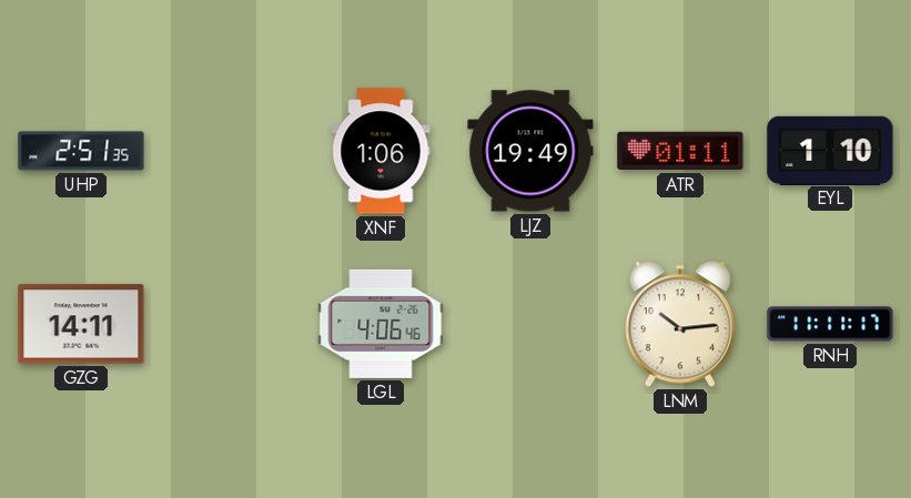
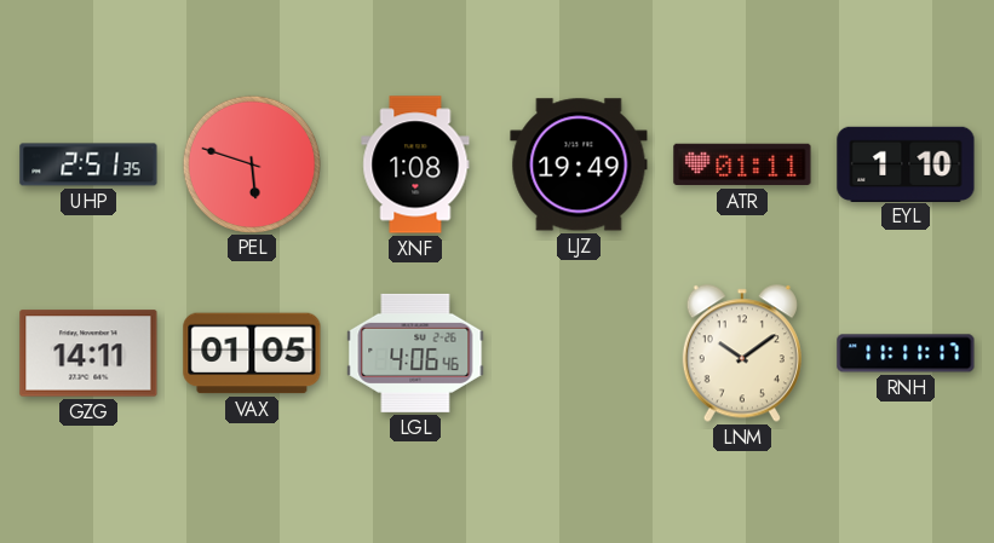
PEL: none -> 5:48 (251, 163)
XNF: 1:06 -> 1:08 (415, 164)
VAX: none -> 01:05 (252, 353)
LNM: 10:14 -> 10:09 (742, 353)
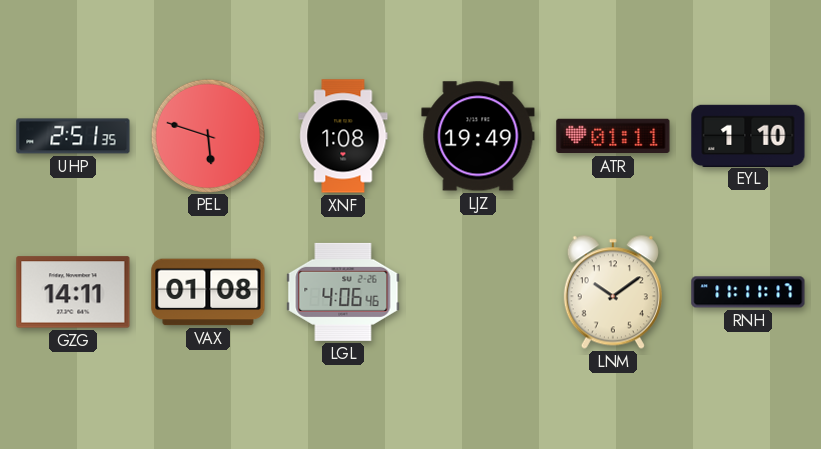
VAX: 01:05 -> 01:08 (208, 292)
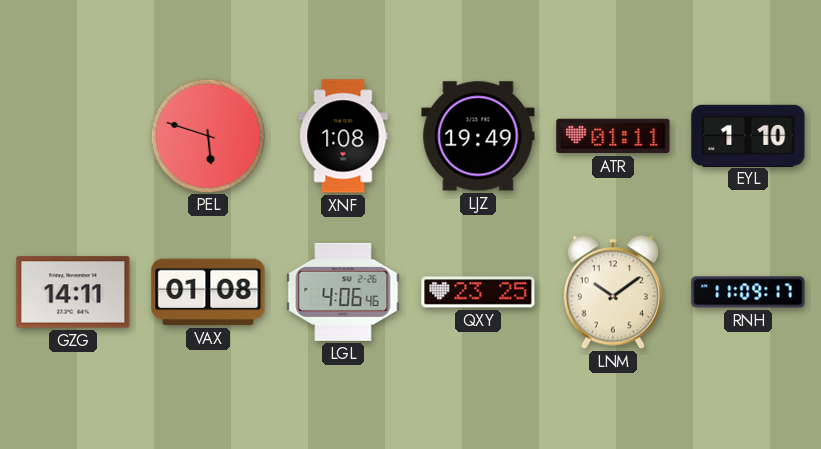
UHP: 2:51 -> none (73, 136)
QXY: none -> 23:25 (478, 292)
RNH: 11:11 -> 11:09 (748, 292)
